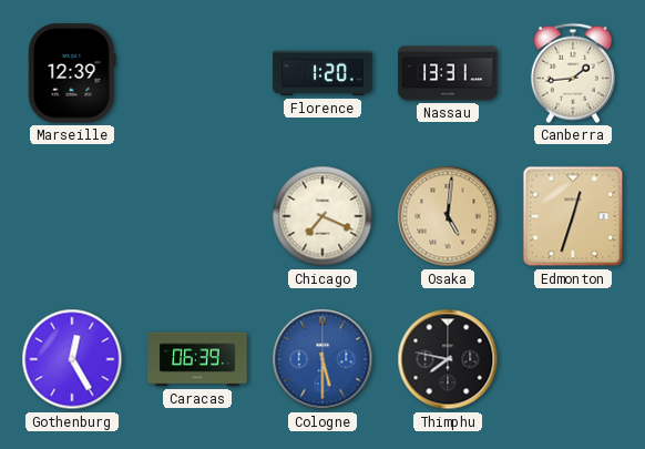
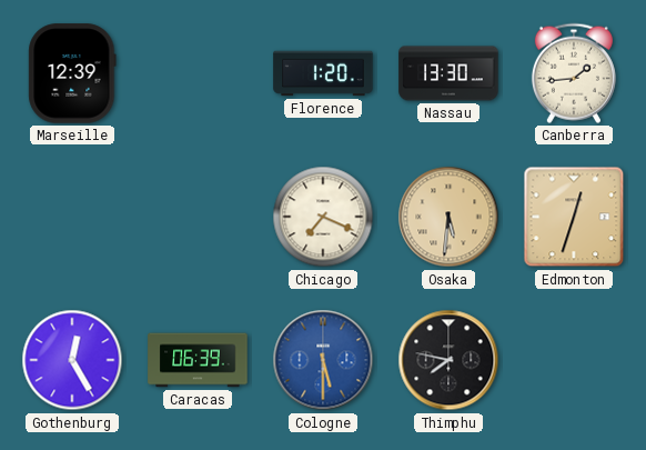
Nassau: 13:31 -> 13:30 (448, 73)
Osaka: 5:01 -> 5:31 (448, 217)
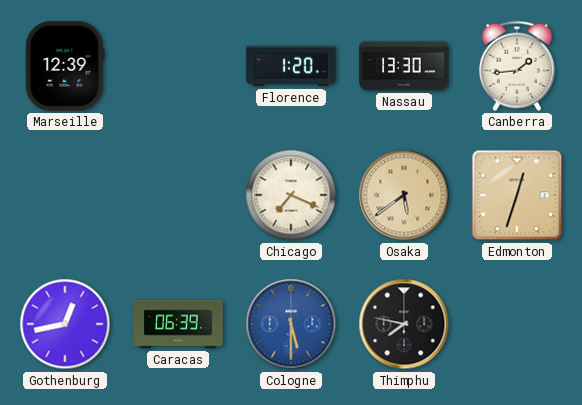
Osaka: 5:31 -> 5:39 (404, 195)
Gothenburg: 12:25 -> 12:43 (65, 324)
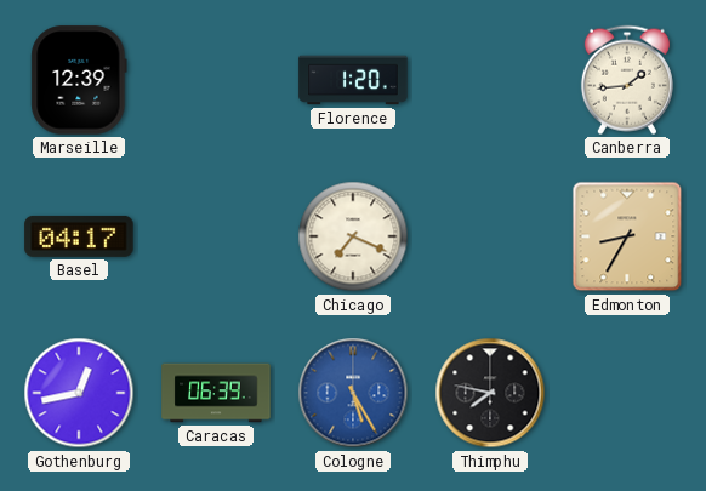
Nassau: 13:30 -> none (404, 66)
Basel: none -> 04:17 (79, 236)
Osaka: 5:39 -> none (404, 195)
Edmonton: 12:33 -> 8:35 (627, 236)
Cologne: 5:30 -> 5:25 (353, 393)
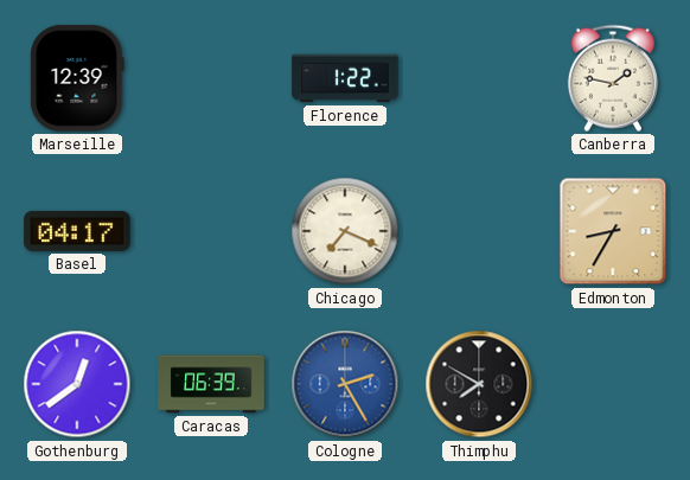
Florence: 1:20 -> 1:22 (345, 78)
Canberra: 1:44 -> 1:47 (613, 78)
Gothenburg: 12:43 -> 12:39 (77, 384)
Cologne: 5:25 -> 2:25 (345, 384)
Thimphu: 7:47 -> 7:50 (479, 384)
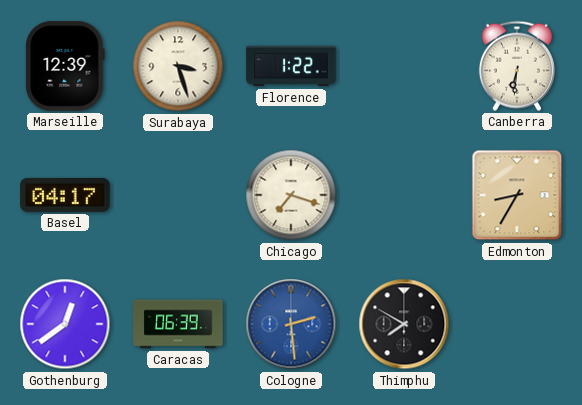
Surabaya: none -> 3:27 (178, 66)
Canberra: 1:47 -> 6:31 (517, 66)
Chicago: 7:19 -> 7:18 (291, 195)
Cologne: 2:25 -> 2:29 (291, 324)
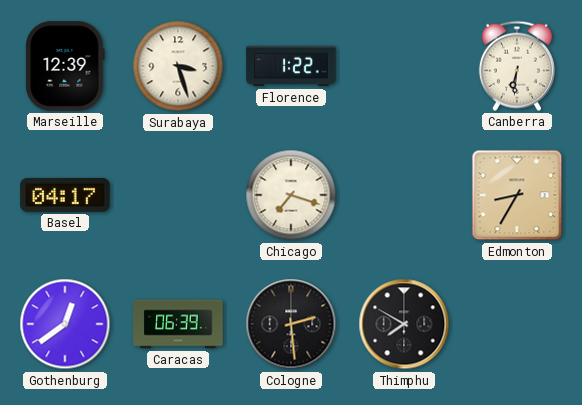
Cologne dial: blue -> black (291, 324)
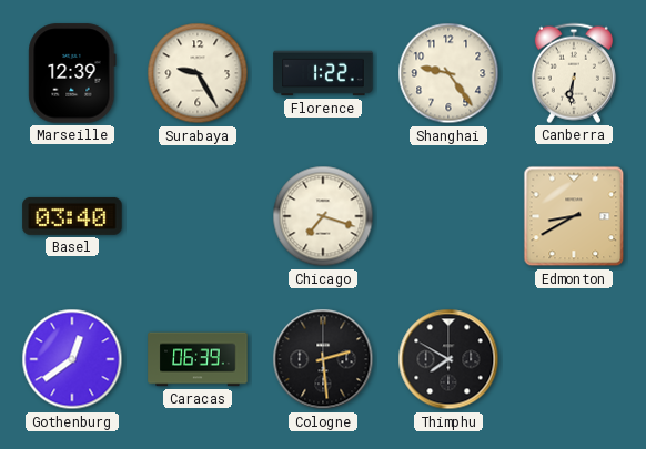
Surabaya: 3:27 -> 9:25 (198, 73)
Shanghai: none -> 9:24 (448, 73)
Basel: 04:17 -> 03:40 (72, 216)
Edmonton: 8:35 -> 8:40 (574, 216)
